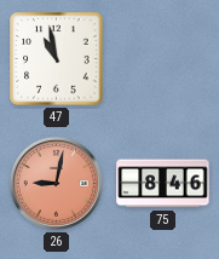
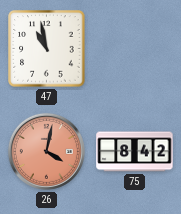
26: 9:02 -> 4:02 (46, 151)
75: 8:46 -> 8:42 (135, 152)
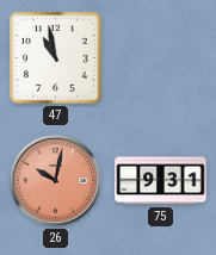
26: 4:02 -> 10:02 (55, 180)
75: 8:42 -> 9:31 (161, 181)
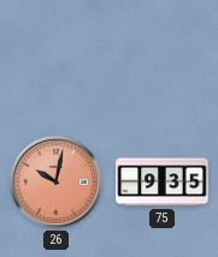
47: 10:58 -> none (56, 58)
75: 9:31 -> 9:35 (163, 183)
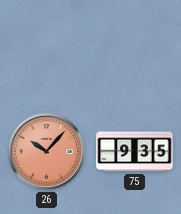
26: 10:02 -> 10:07 (46, 151)
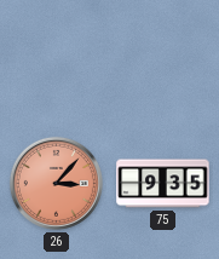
26: 10:07 -> 3:07 (56, 183)
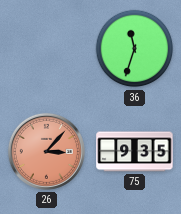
36: none -> 11:33 (135, 49)
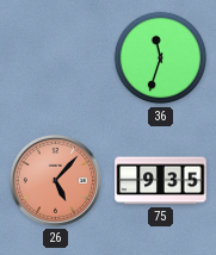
26: 3:07 -> 5:07 (55, 180)
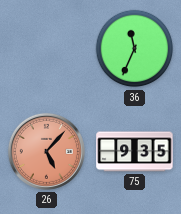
36: 11:33 -> 11:34 (135, 49)
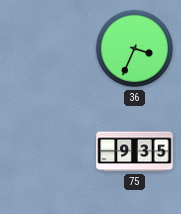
36: 11:34 -> 3:34 (135, 49)
26: 5:07 -> none (46, 151)
